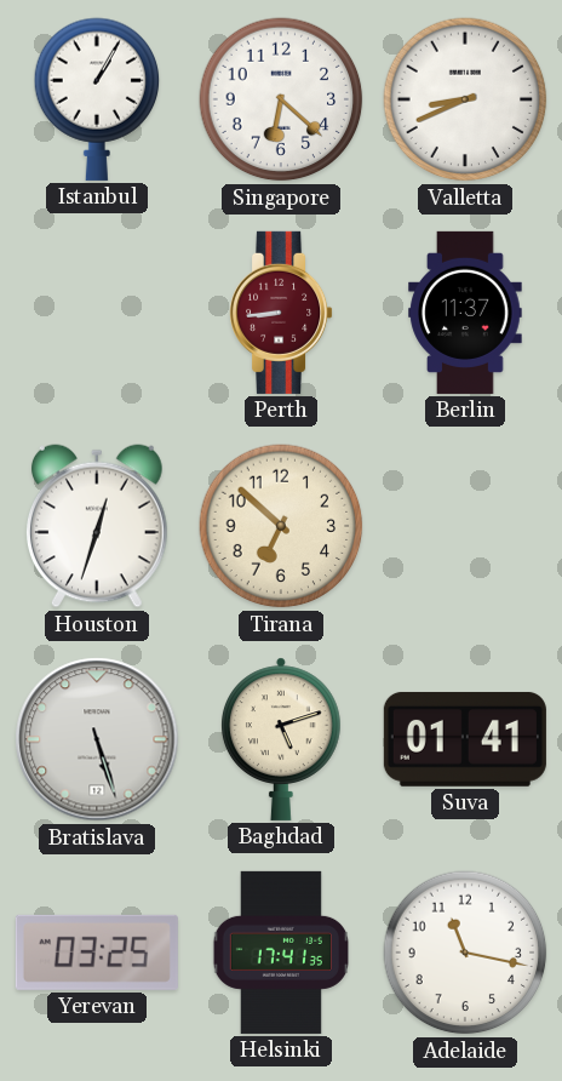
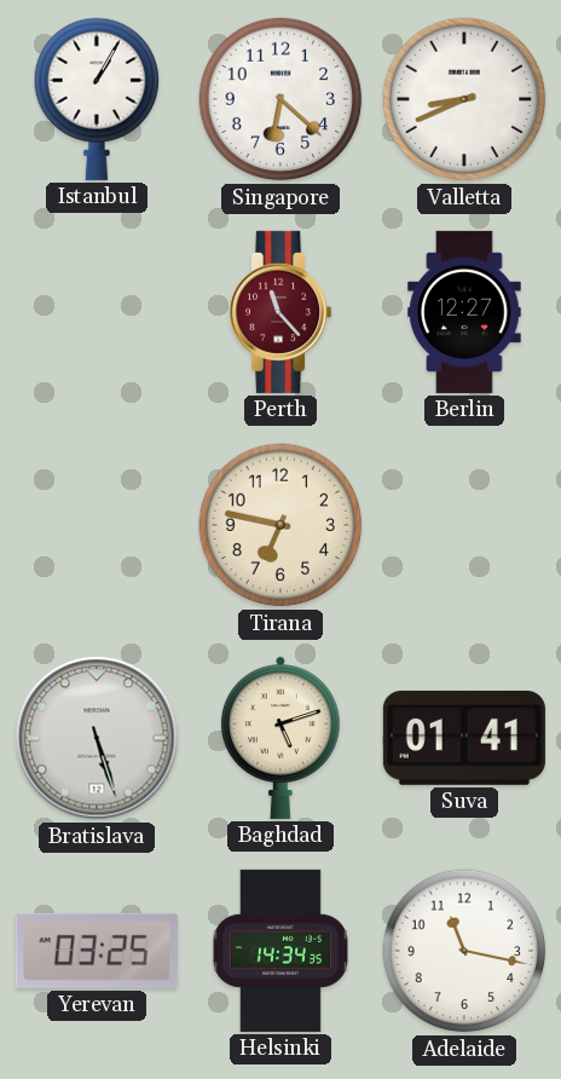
Perth: 8:44 -> 11:23 (282, 312)
Berlin: 11:37 -> 12:27 (464, 312)
Houston: 12:33 -> none (97, 526)
Tirana: 6:52 -> 6:47 (280, 525)
Helsinki: 17:41 -> 14:34 (279, 951)
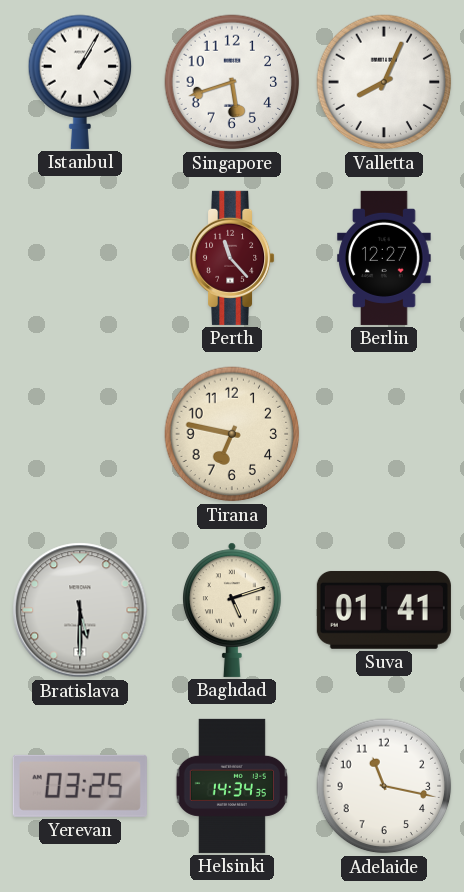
Singapore: 6:22 -> 5:42 (232, 82)
Valletta: 8:41 -> 8:04 (384, 82)
Bratislava: 5:27 -> 5:30 (80, 610)
